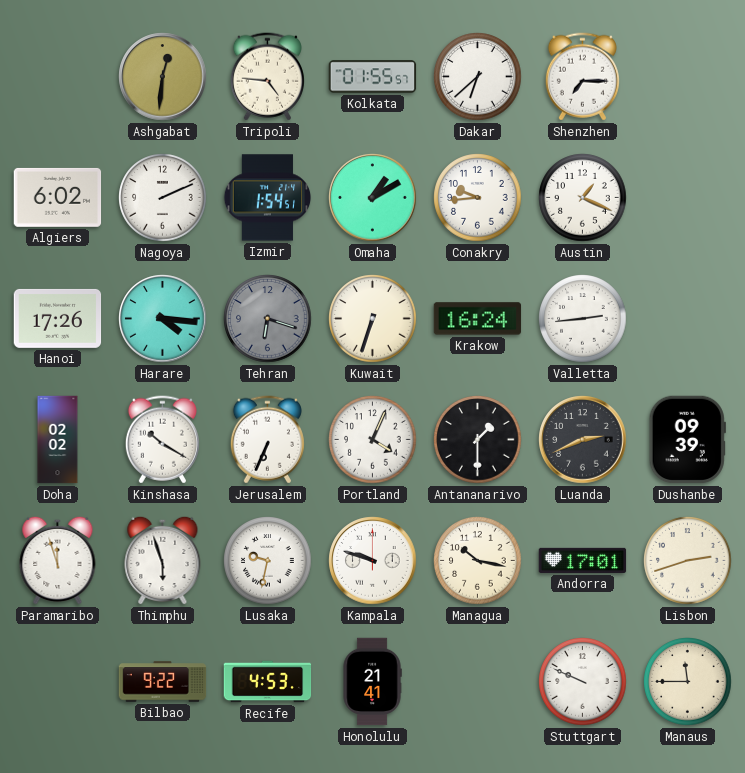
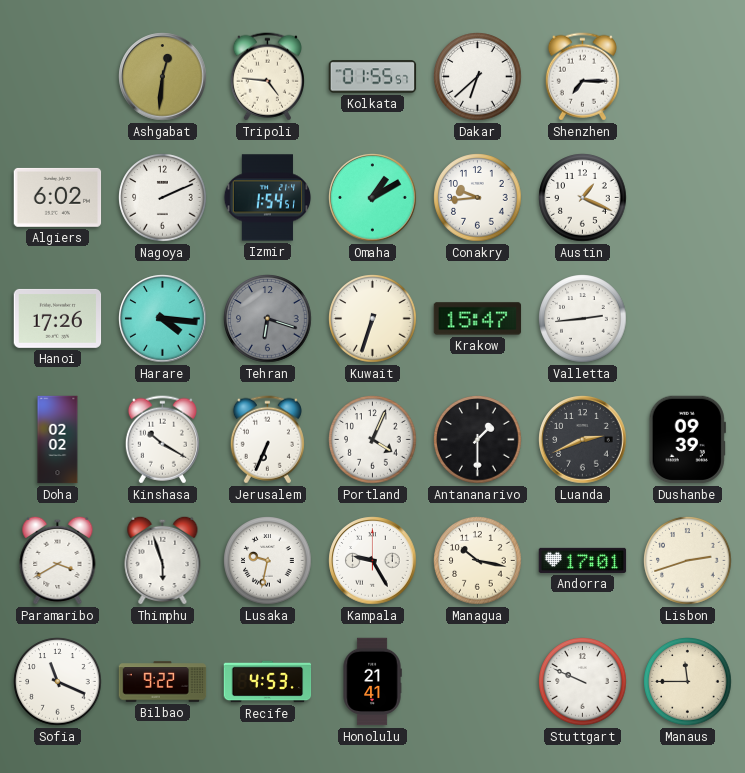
Krakow: 16:24 -> 15:47 (478, 319)
Paramaribo: 11:57 -> 3:40 (58, 560)
Kampala: 9:48 -> 9:25 (373, 561)
Sofia: none -> 11:19 (58, 682)
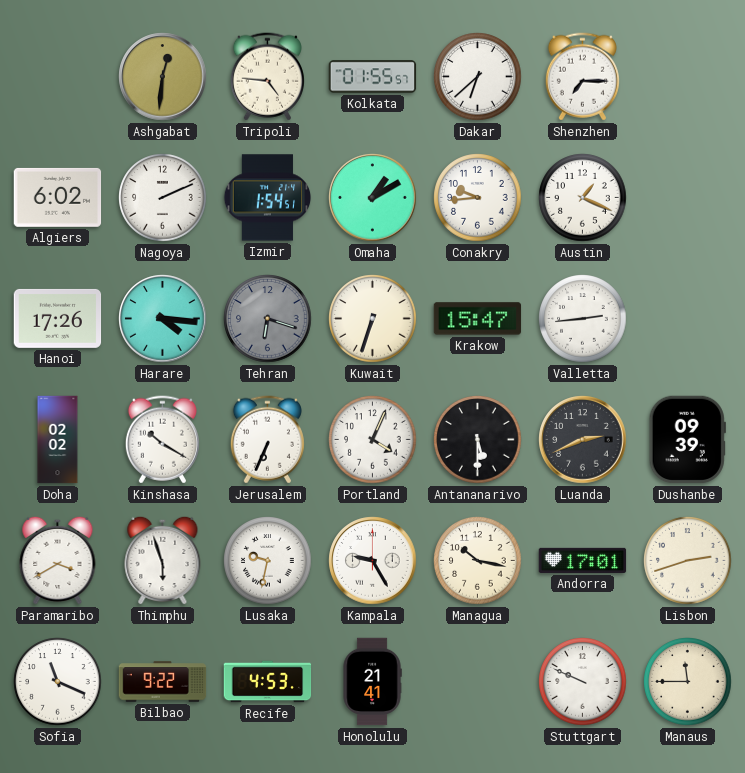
Antananarivo: 1:30 -> 5:30 (478, 440)
